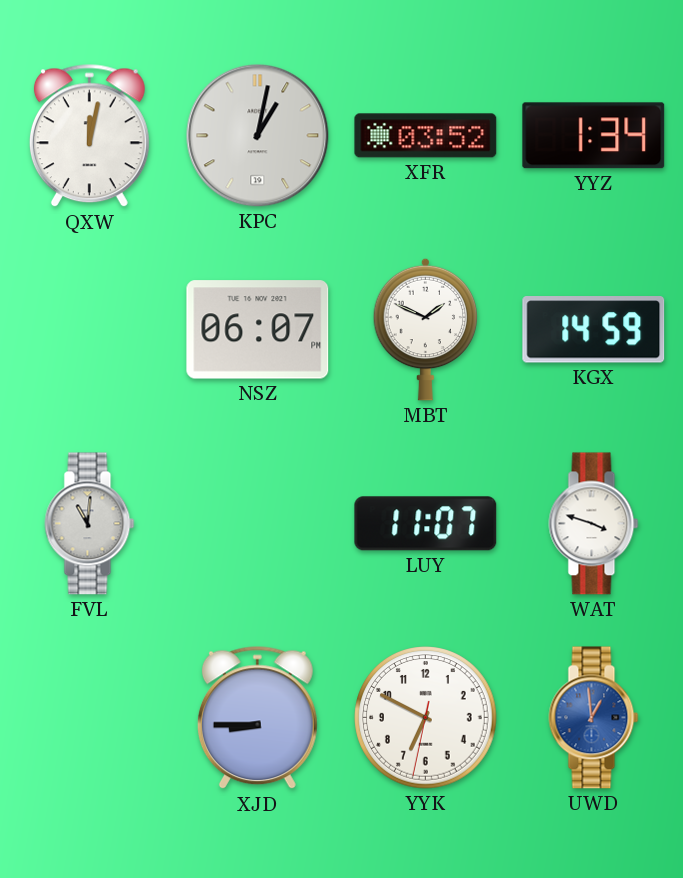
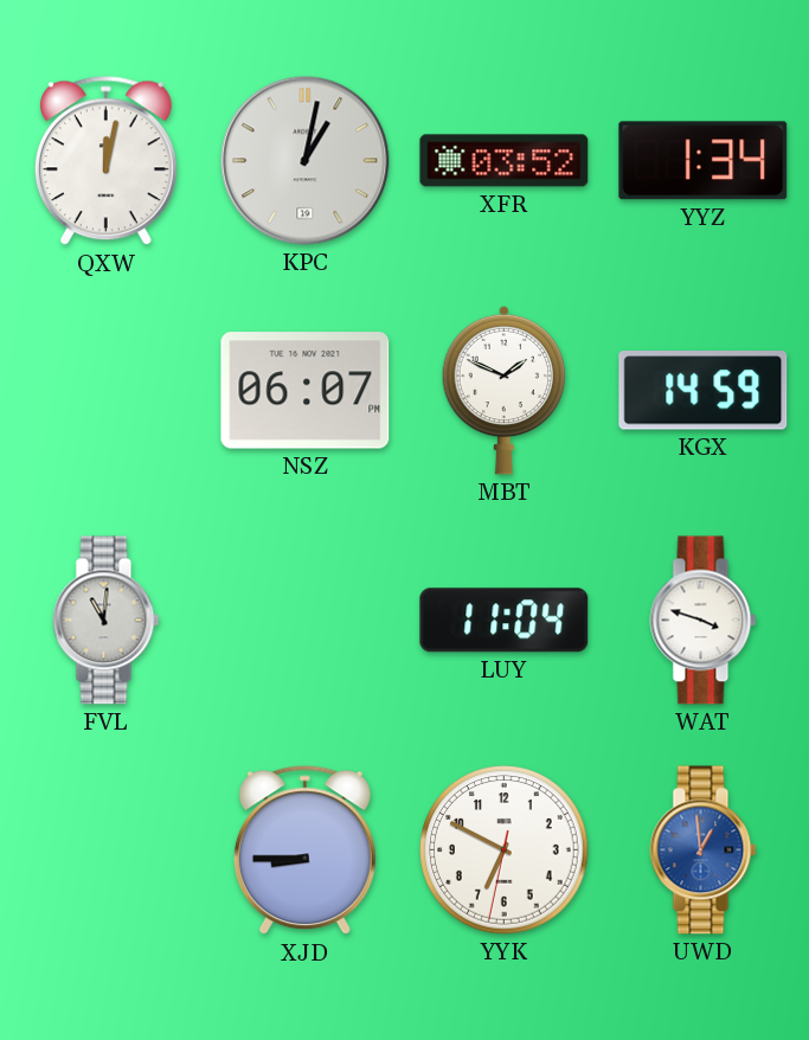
LUY: 11:07 -> 11:04 (505, 621)
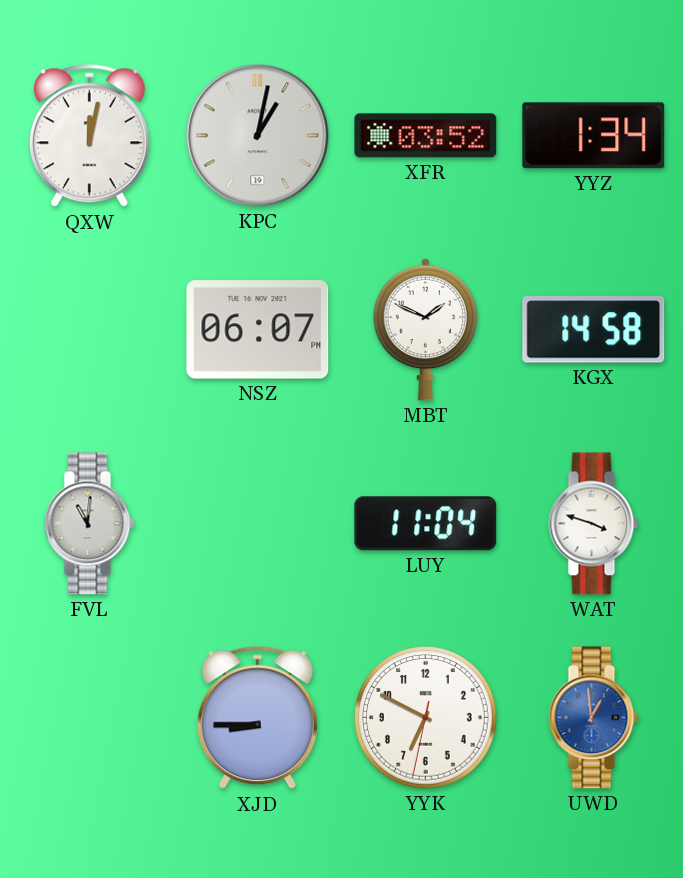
KGX: 14:59 -> 14:58 (594, 329)
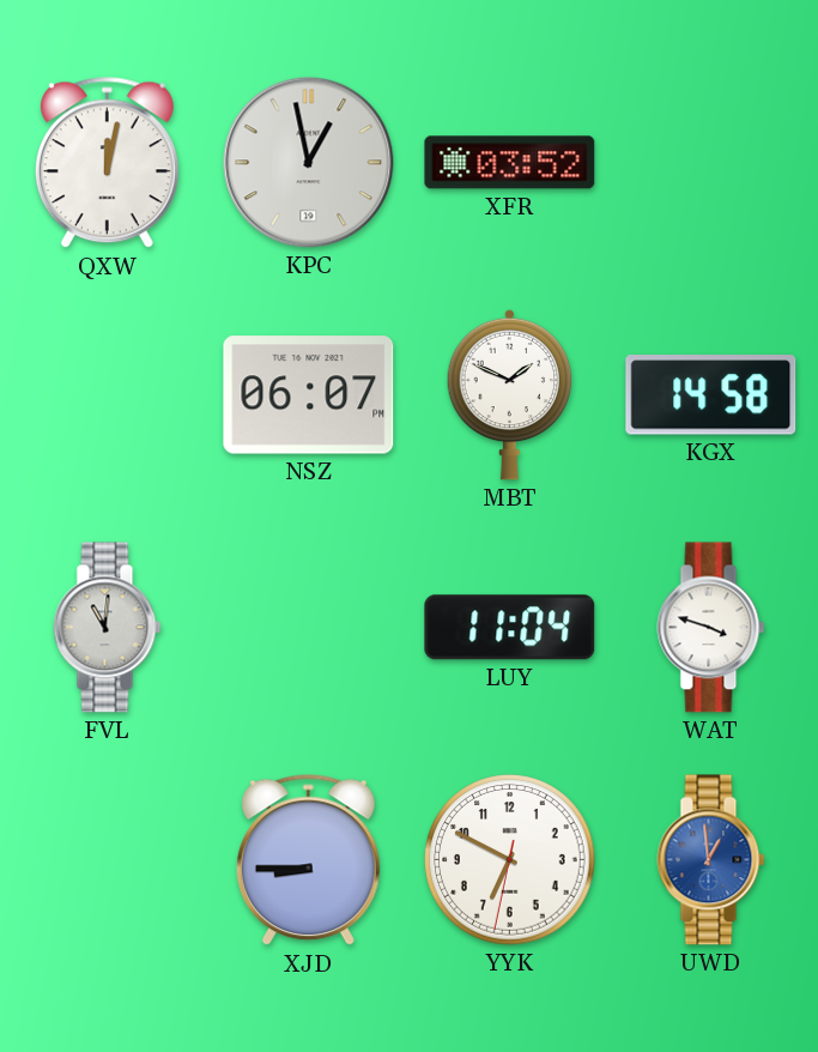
KPC: 1:02 -> 12:58 (309, 163)
YYZ: 1:34 -> none (594, 136)
